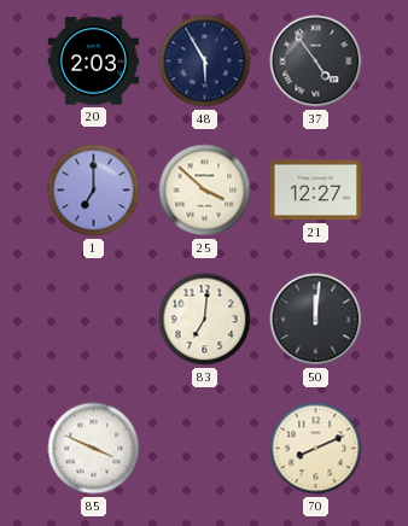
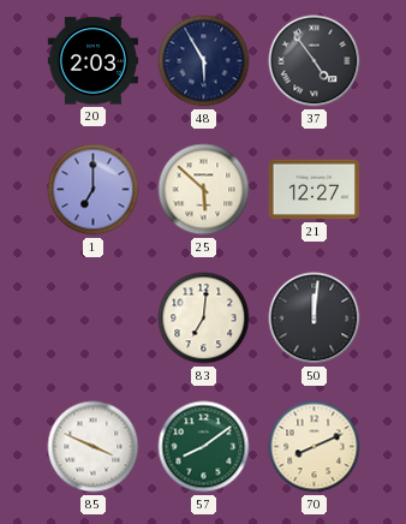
25: 3:52 -> 5:52 (204, 190)
57: none -> 8:09 (204, 447)
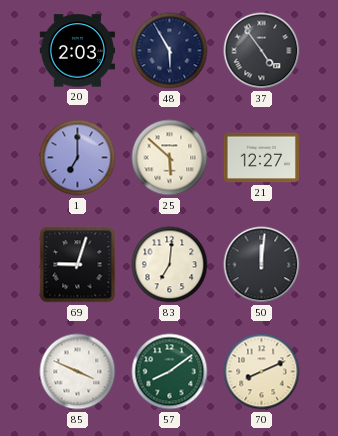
69: none -> 9:03 (78, 265)
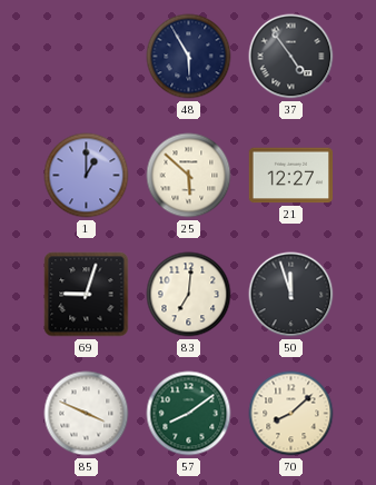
20: 2:03 -> none (77, 51)
1: 7:00 -> 1:00 (87, 176)
50: 12:01 -> 11:57 (291, 295)
70: 8:11 -> 8:08 (291, 414)
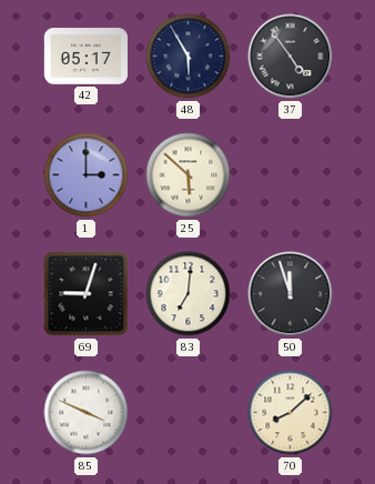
42: none -> 05:17 (85, 57)
1: 1:00 -> 3:00 (87, 175)
21: 12:27 -> none (290, 176)
57: 8:09 -> none (189, 414)
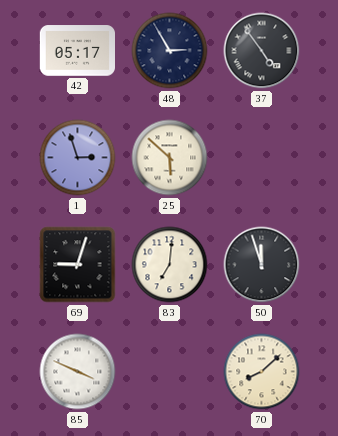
48: 5:55 -> 2:55 (170, 51)
1: 3:00 -> 2:57 (78, 158)
